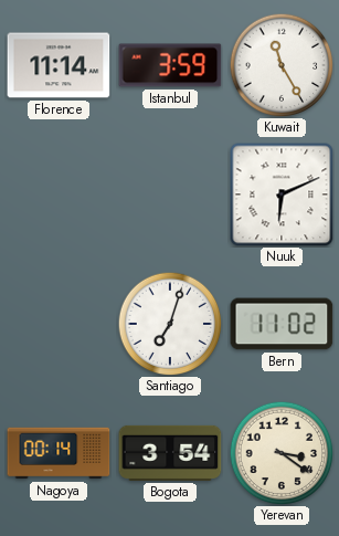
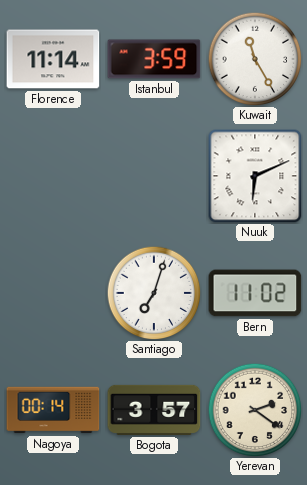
Bogota: 3:54 -> 3:57 (154, 410)
Yerevan: 3:21 -> 2:21 (255, 410)
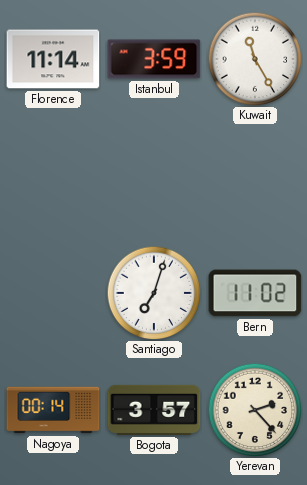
Nuuk: 6:11 -> none (255, 176)
Yerevan: 2:21 -> 2:23 (255, 410)
